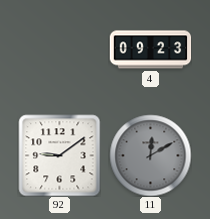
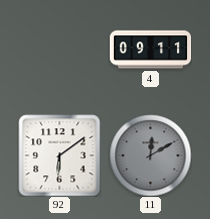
4: 09:23 -> 09:11 (150, 50)
92: 9:09 -> 6:09 (59, 155)
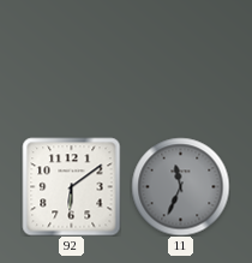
4: 09:11 -> none (150, 50)
11: 12:10 -> 11:34 (180, 186)
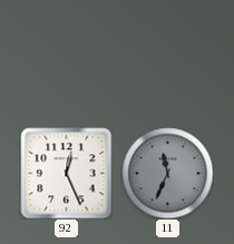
92: 6:09 -> 12:26 (66, 173)
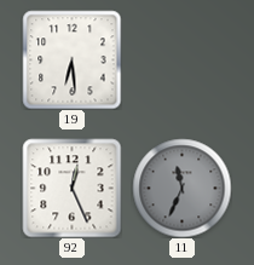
19: none -> 6:29 (71, 59)
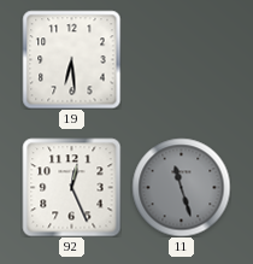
11: 11:34 -> 11:27 (181, 187)
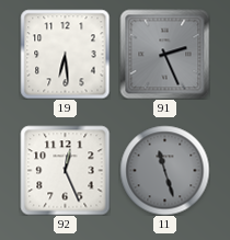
91: none -> 2:26 (164, 54)
